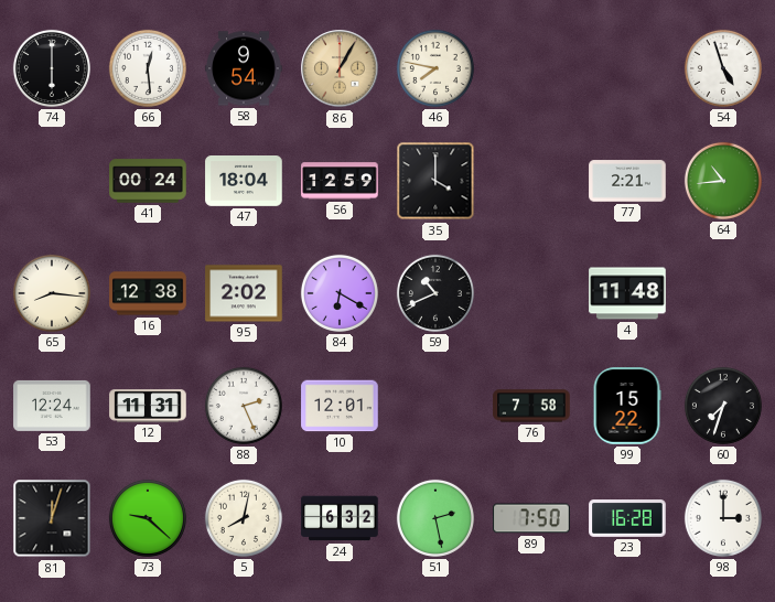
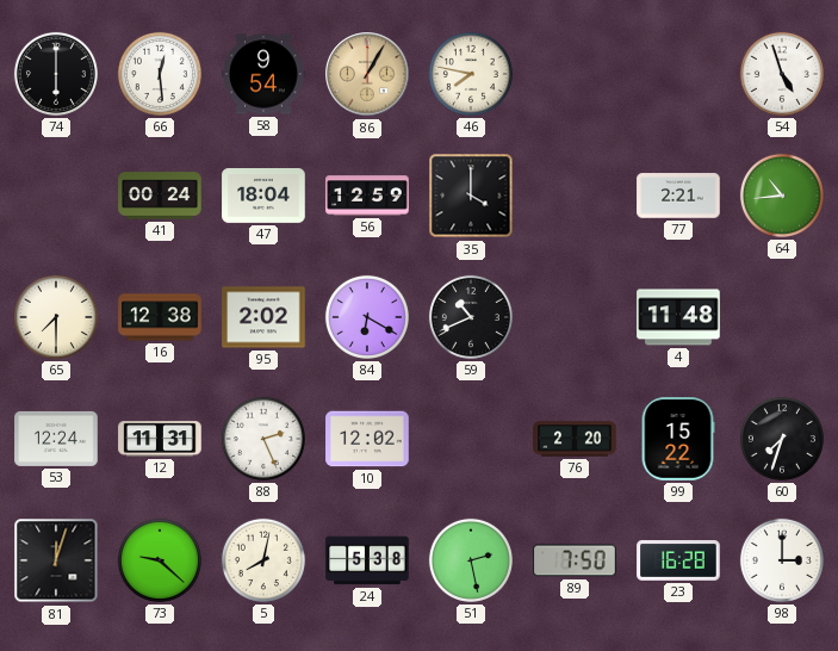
65: 8:16 -> 7:30 (56, 317)
10: 12:01 -> 12:02 (367, 439)
76: 7:58 -> 2:20 (575, 439)
24: 6:32 -> 5:38 (367, 560)
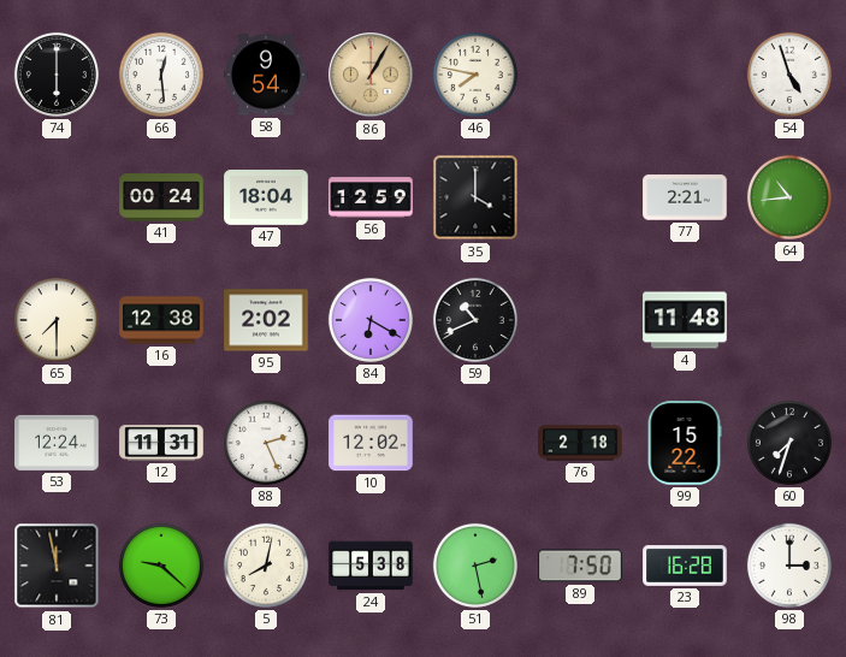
76: 2:20 -> 2:18 (580, 443)
81: 12:03 -> 11:58 (57, 566)
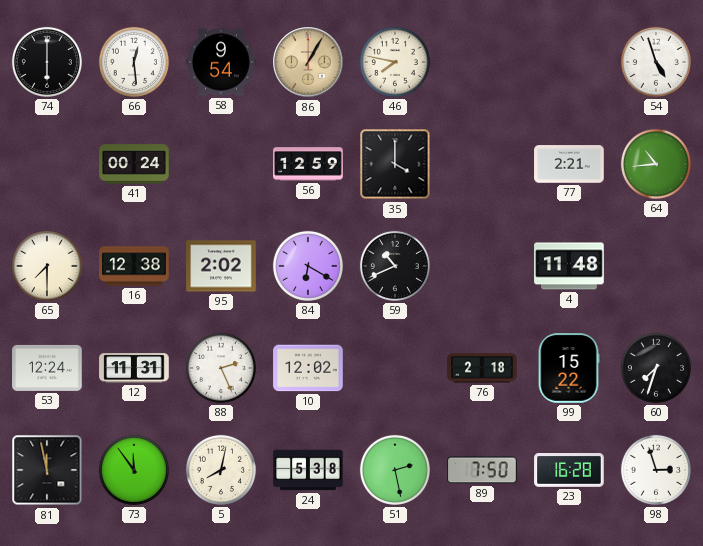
47: 18:04 -> none (266, 199)
73: 9:22 -> 11:54 (134, 470)
98: 3:00 -> 2:57 (656, 470)
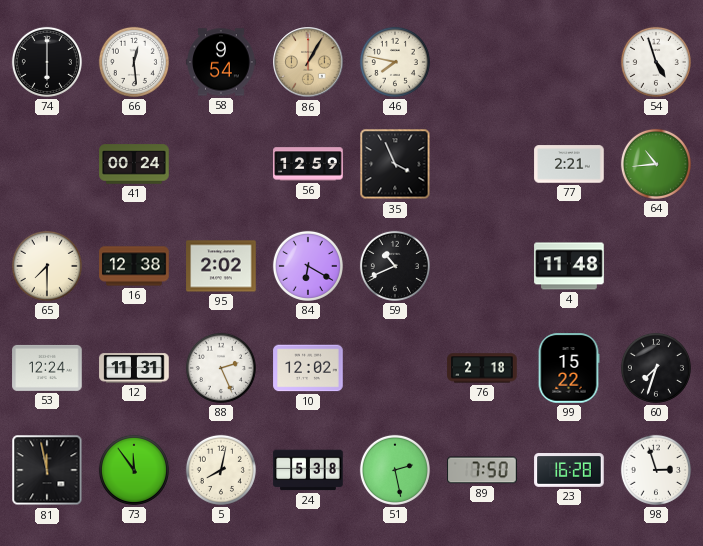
35: 4:00 -> 3:56 (395, 164)
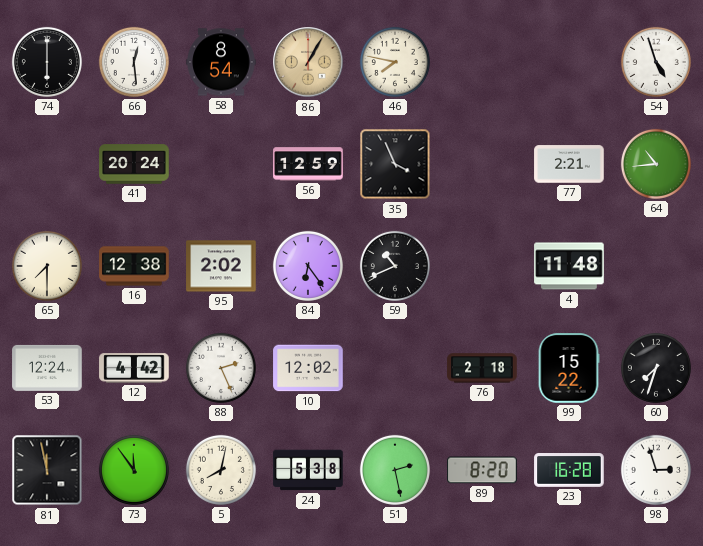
58: 9:54 -> 8:54 (221, 62)
41: 00:24 -> 20:24 (134, 164)
84: 6:20 -> 6:24 (308, 266)
12: 11:31 -> 4:42 (134, 368)
89: 7:50 -> 8:20 (482, 470)
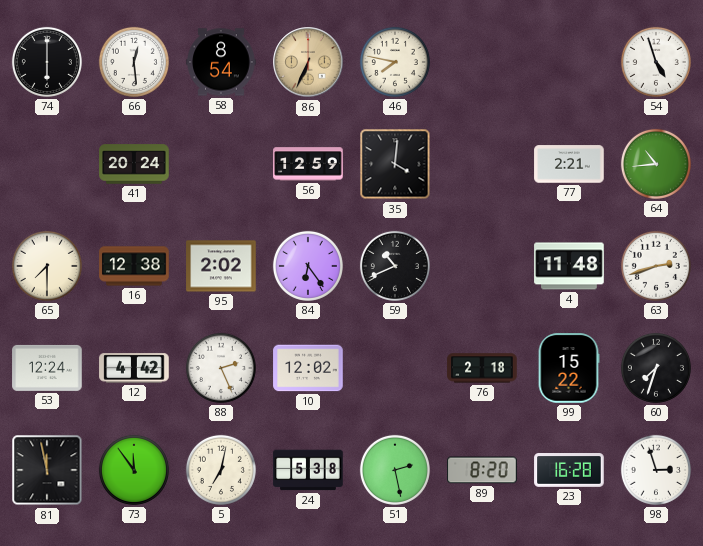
86: 1:05 -> 6:34 (308, 62)
35: 3:56 -> 4:01 (395, 164)
63: none -> 2:42 (656, 266)
5: 8:02 -> 7:02 (221, 470)
